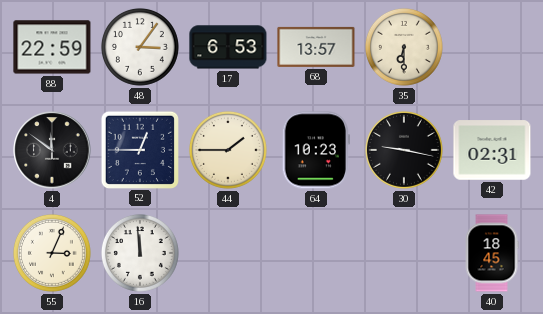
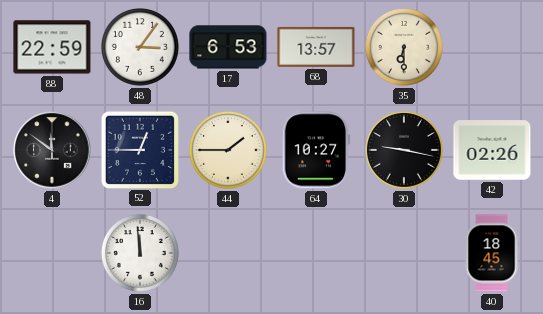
64: 10:23 -> 10:27 (316, 150)
42: 02:31 -> 02:26 (492, 150)
55: 3:04 -> none (52, 253)
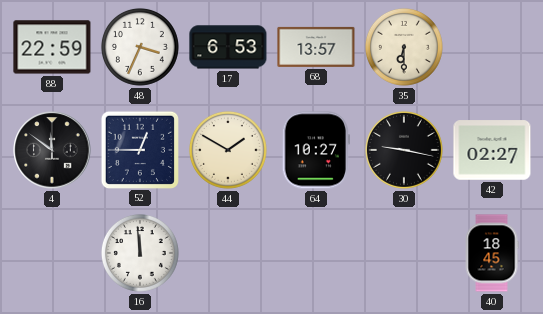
48: 3:06 -> 3:34 (140, 47)
44: 1:45 -> 1:50 (228, 150)
42: 02:26 -> 02:27 (492, 150)
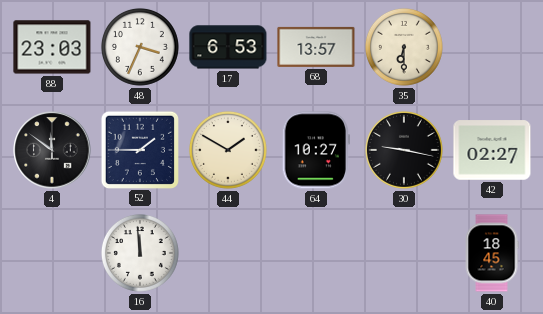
88: 22:59 -> 23:03 (52, 47)
52: 12:45 -> 1:45 (139, 149)
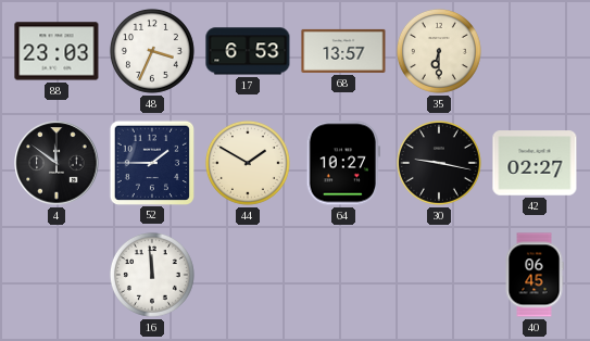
40: 18:45 -> 06:45 (535, 275)
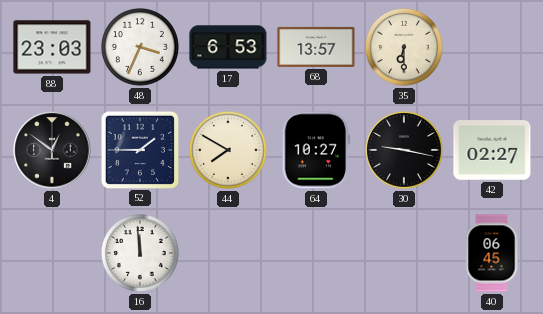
4: 11:51 -> 12:51 (52, 150)
44: 1:50 -> 7:50 (228, 150)
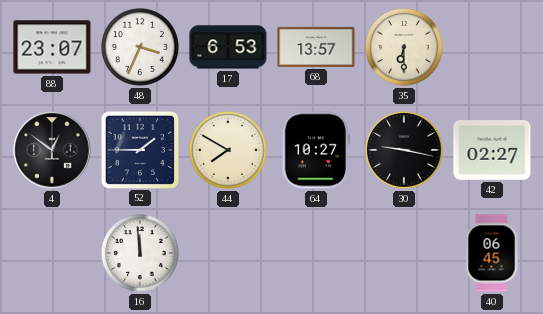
88: 23:03 -> 23:07 (52, 47)
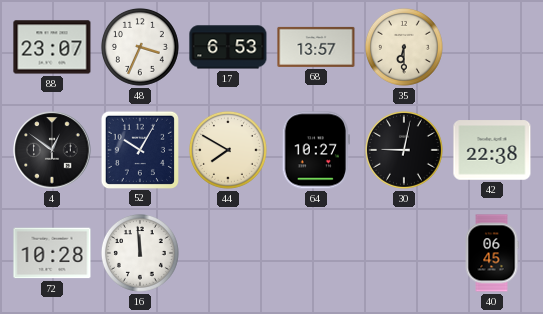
52: 1:45 -> 10:05 (139, 149)
30: 9:17 -> 9:02 (404, 150)
42: 02:27 -> 22:38 (492, 150)
72: none -> 10:28 (52, 253)
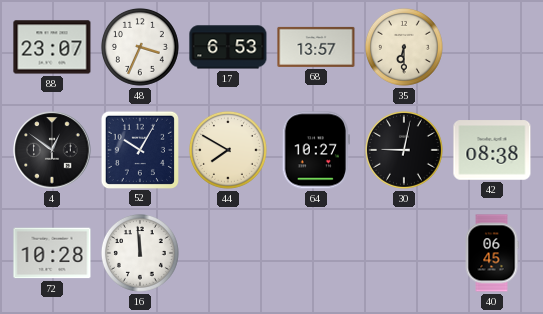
42: 22:38 -> 08:38 (492, 150)
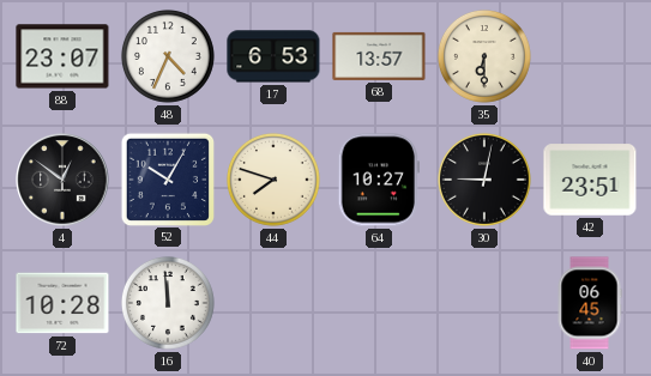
48: 3:34 -> 4:34 (168, 56)
44: 7:50 -> 7:48 (273, 180)
42: 08:38 -> 23:51 (590, 180)
